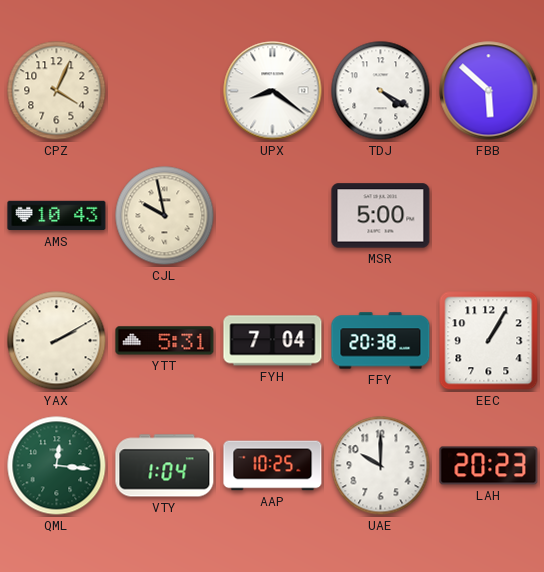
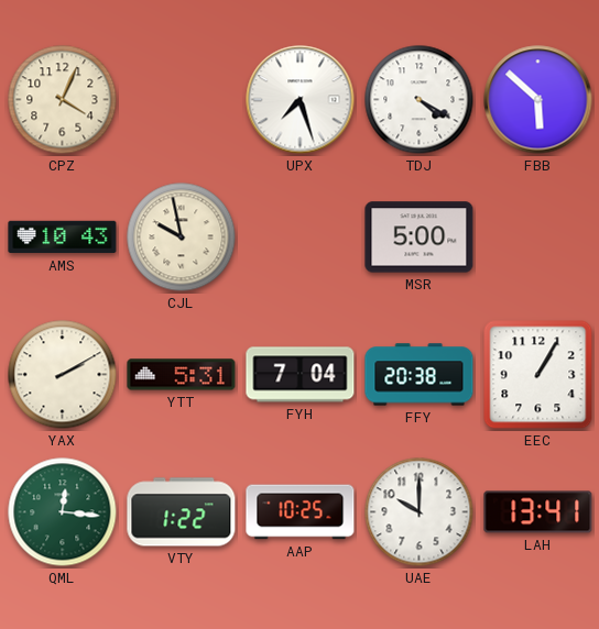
UPX: 8:21 -> 7:27 (301, 100)
VTY: 1:04 -> 1:22 (182, 512)
LAH: 20:23 -> 13:41 (538, 512)
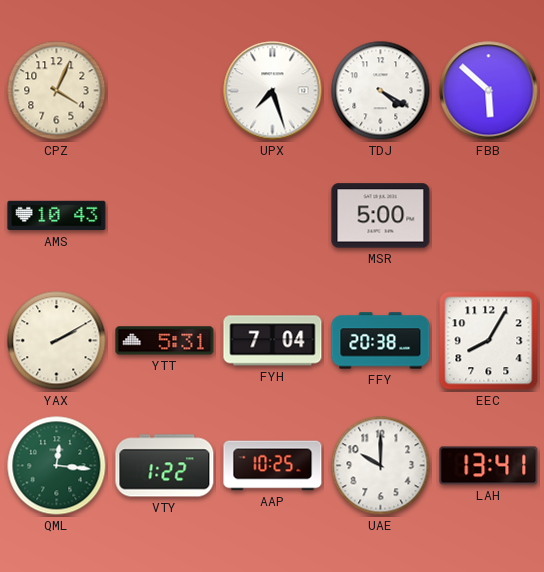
CJL: 9:58 -> none (182, 238)
EEC: 1:05 -> 8:05 (489, 341)
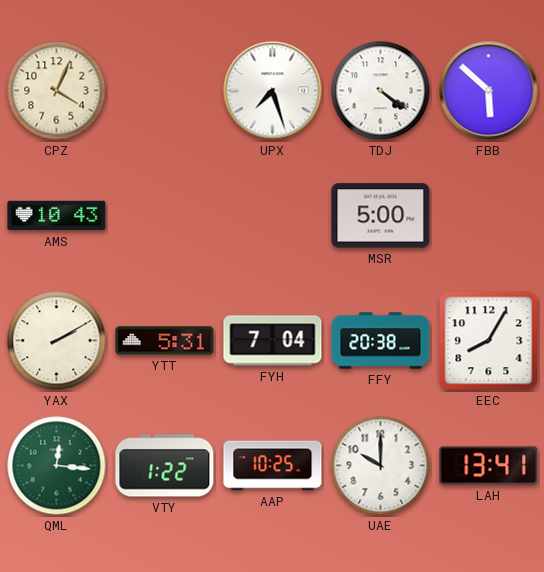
TDJ: 4:20 -> 4:21 (381, 91)
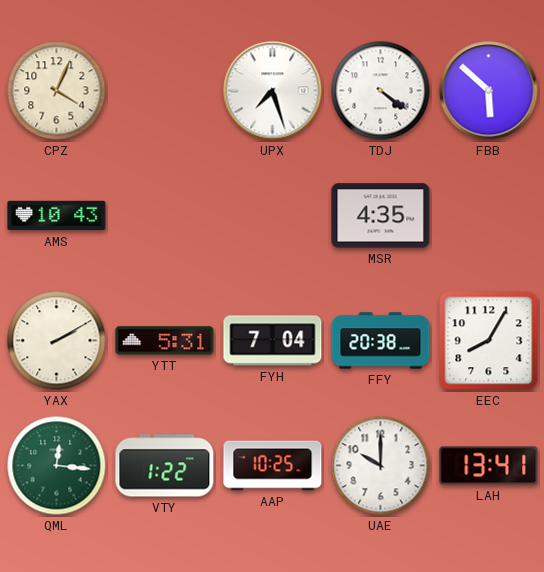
MSR: 5:00 -> 4:35 (381, 216)
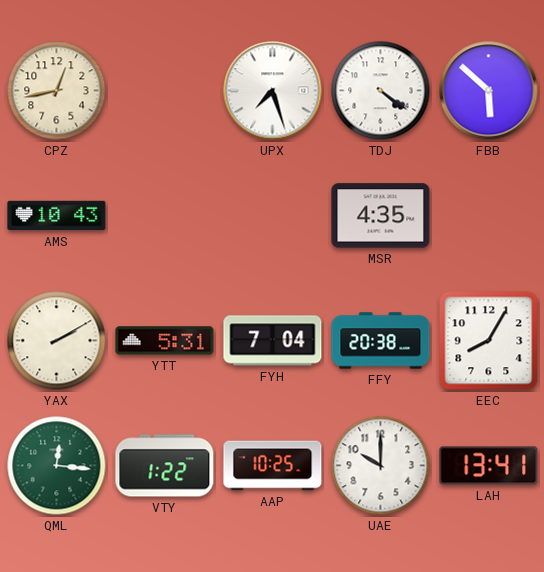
CPZ: 4:04 -> 12:43 (57, 91)
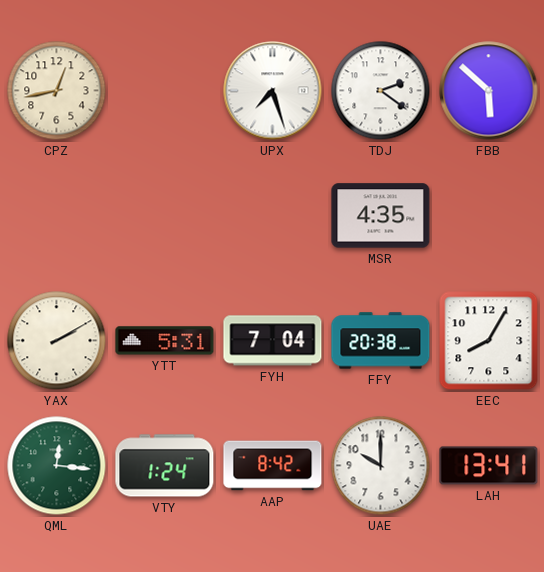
TDJ: 4:21 -> 2:21 (381, 91)
AMS: 10:43 -> none (57, 216)
VTY: 1:22 -> 1:24 (165, 466)
AAP: 10:25 -> 8:42 (273, 466)
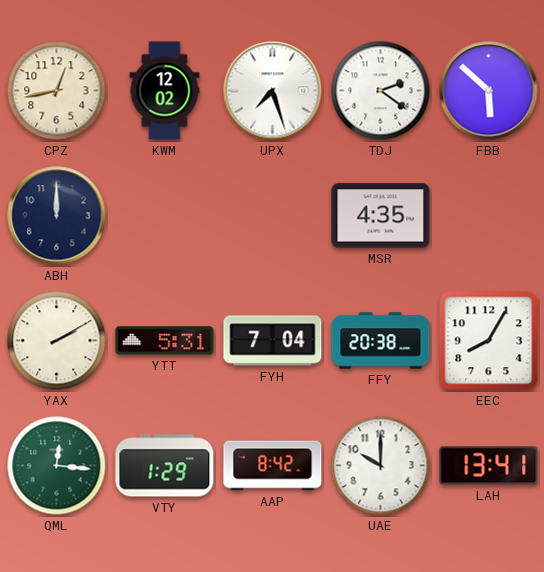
KWM: none -> 12:02 (165, 91)
ABH: none -> 12:00 (57, 216)
VTY: 1:24 -> 1:29 (165, 466)
